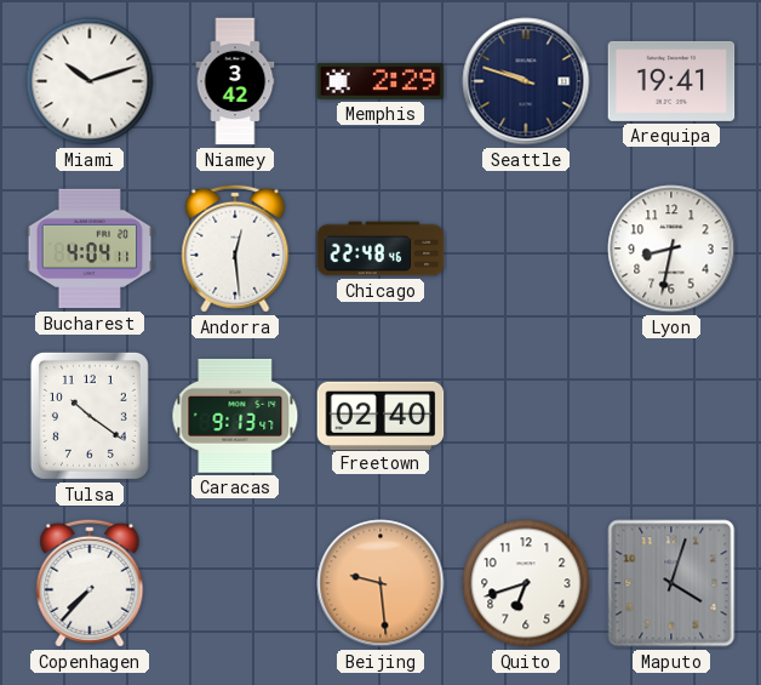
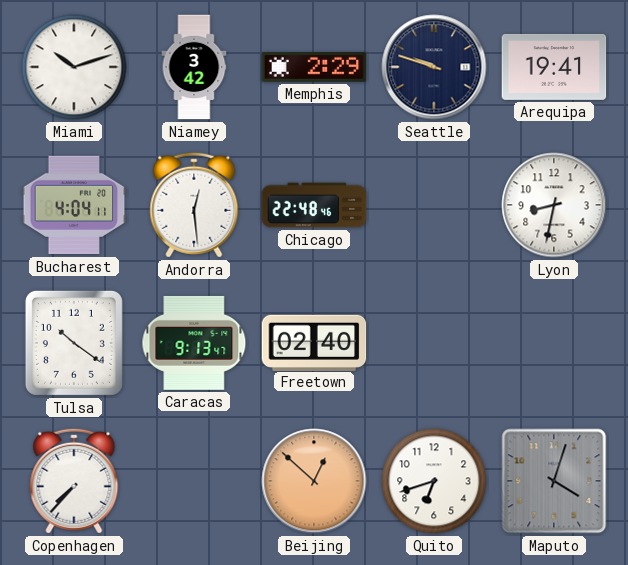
Beijing: 9:29 -> 12:52 (314, 481)
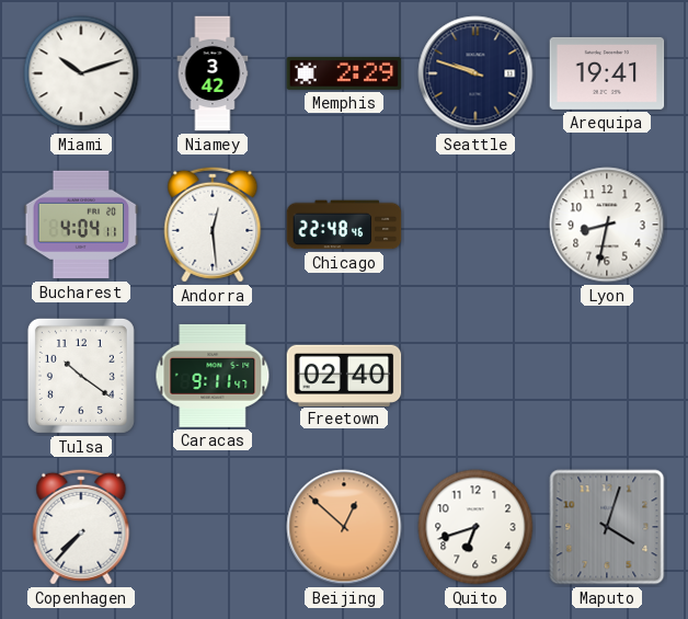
Caracas: 9:13 -> 9:11 (213, 376)
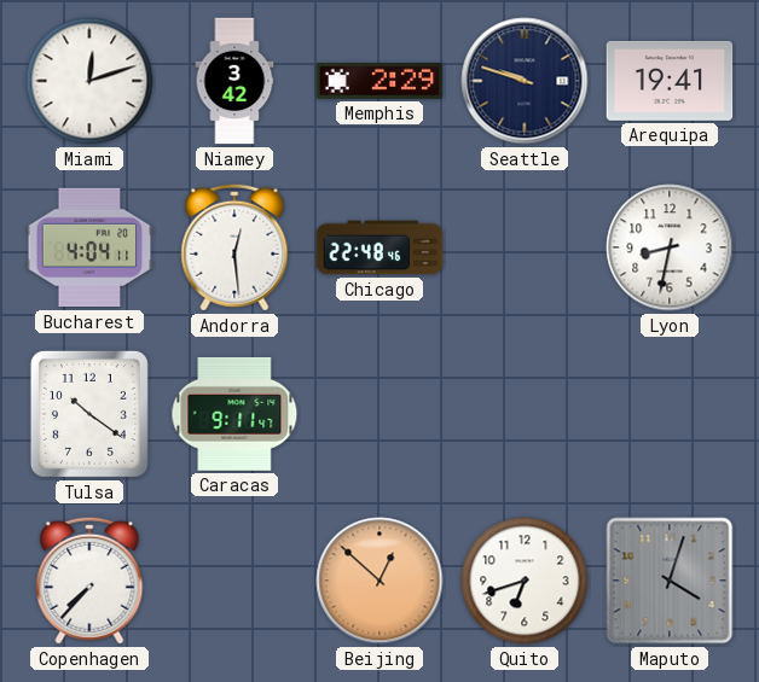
Miami: 10:12 -> 12:12 (89, 81)
Freetown: 02:40 -> none (344, 375)
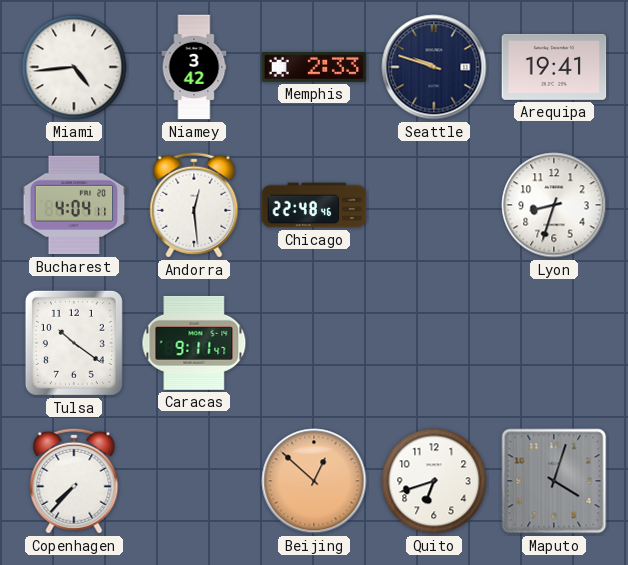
Miami: 12:12 -> 4:44 (74, 67)
Memphis: 2:29 -> 2:33 (314, 67)
Lyon: 8:32 -> 8:33 (554, 205)
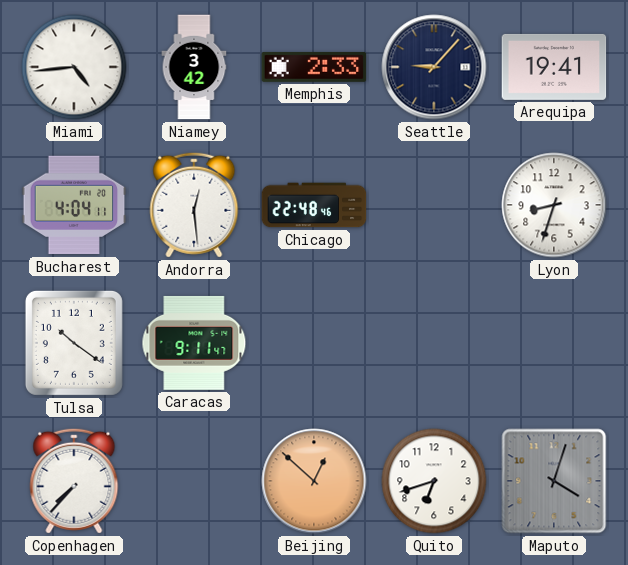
Seattle: 9:48 -> 9:07 (434, 67)
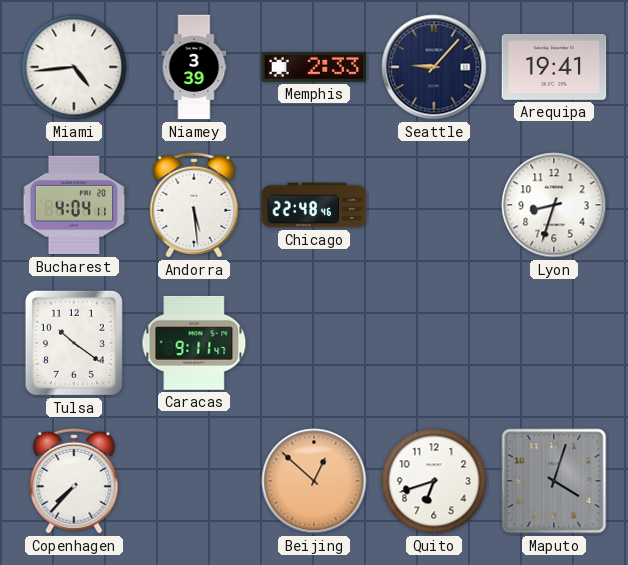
Niamey: 3:42 -> 3:39 (194, 67)
Andorra: 12:29 -> 5:29 (194, 205)
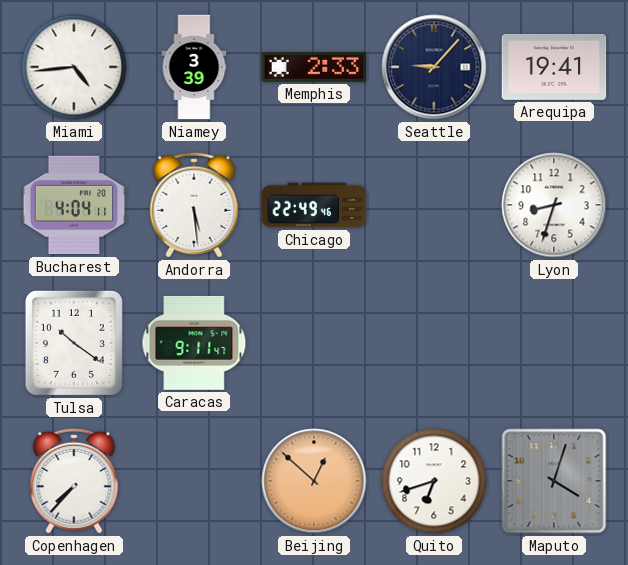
Chicago: 22:48 -> 22:49 (314, 205)
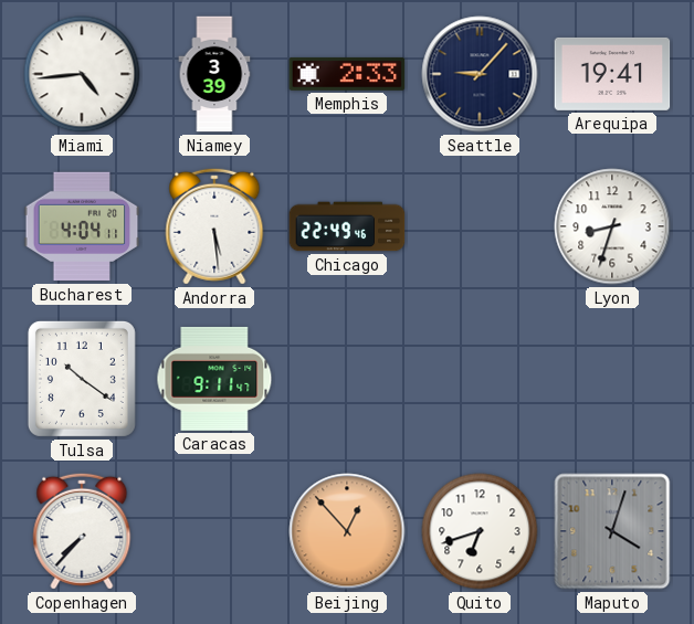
Beijing: 12:52 -> 12:53 (347, 531)
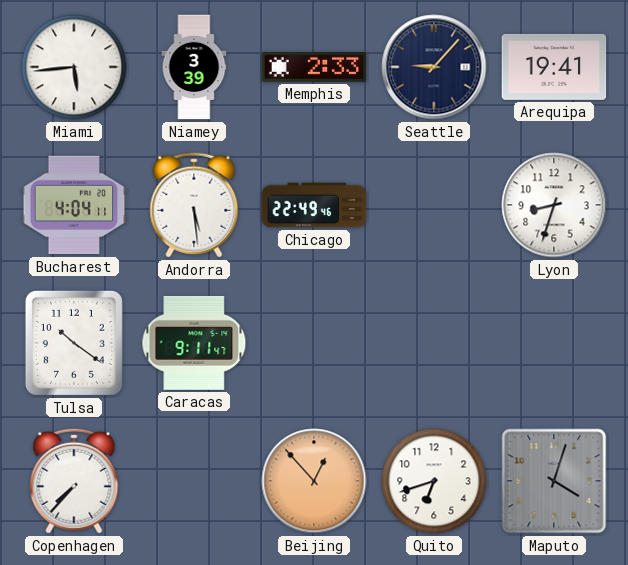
Miami: 4:44 -> 5:44 (74, 67)
